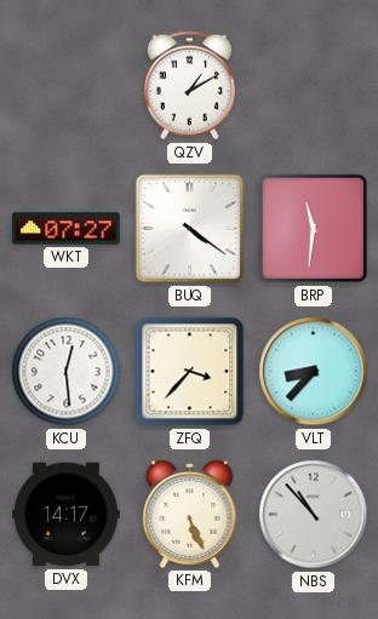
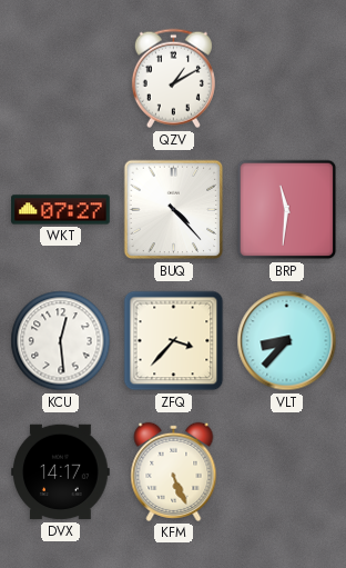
BUQ: 4:21 -> 4:23 (174, 210)
NBS: 10:53 -> none (314, 515)
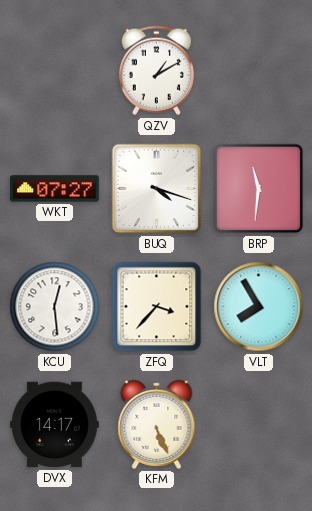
BUQ: 4:23 -> 4:18 (157, 189)
VLT: 8:37 -> 7:55 (259, 307)
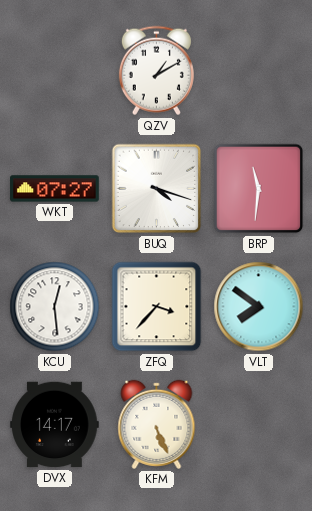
VLT: 7:55 -> 7:51 (259, 307)
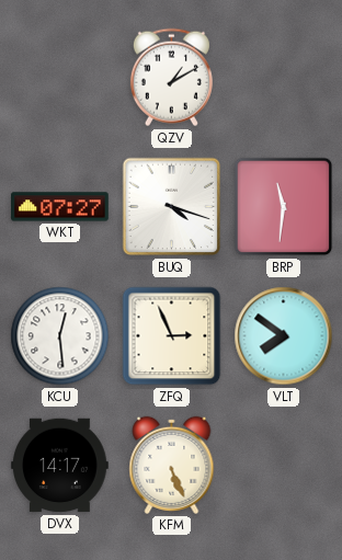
ZFQ: 3:37 -> 2:56 (172, 336)
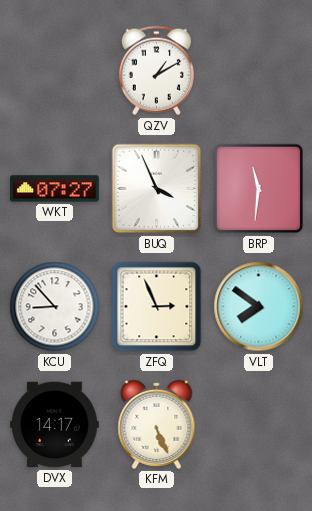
BUQ: 4:18 -> 3:56 (157, 189)
KCU: 12:29 -> 8:53 (55, 307)
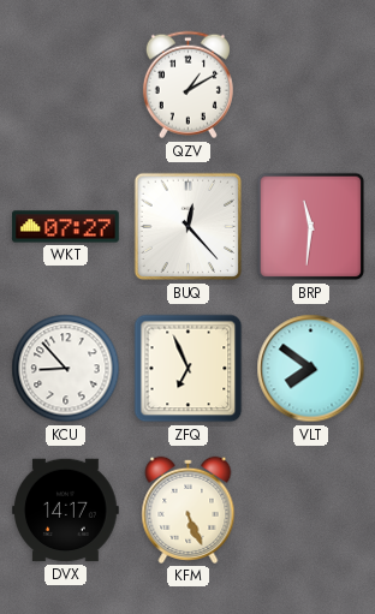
BUQ: 3:56 -> 12:23 (189, 227)
ZFQ: 2:56 -> 6:56 (189, 369)
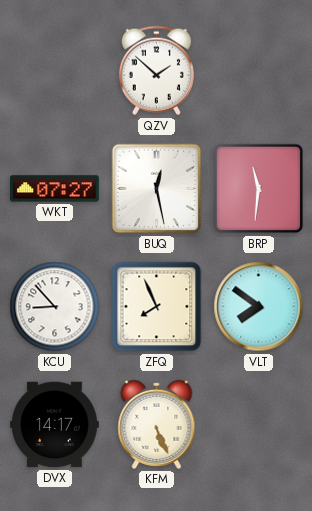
QZV: 1:10 -> 1:52 (156, 71)
BUQ: 12:23 -> 12:28 (157, 189)
ZFQ: 6:56 -> 7:56 (157, 307)
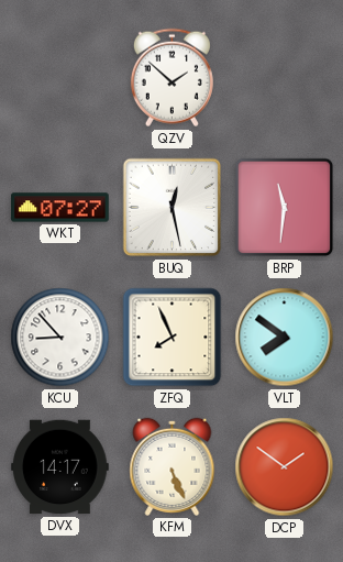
DCP: none -> 1:51 (285, 467)
